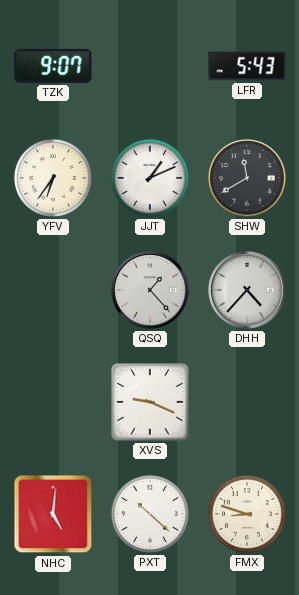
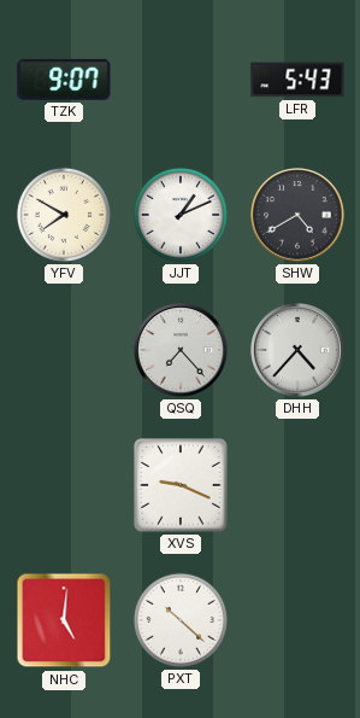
YFV: 6:36 -> 7:50 (64, 215)
SHW: 11:40 -> 4:40 (297, 215)
QSQ: 1:23 -> 7:23 (181, 350)
FMX: 8:48 -> none (247, 514)
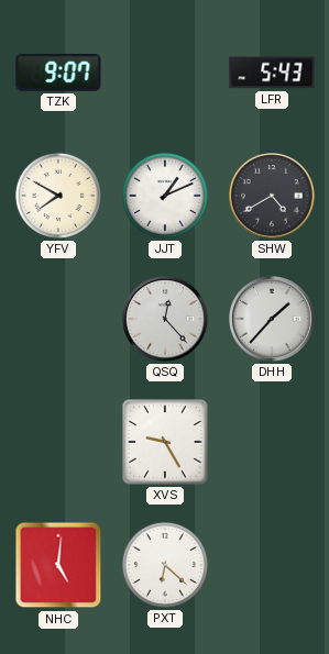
QSQ: 7:23 -> 12:23 (165, 319)
DHH: 4:37 -> 1:37 (272, 319)
XVS: 9:19 -> 9:25 (165, 442)
PXT: 10:22 -> 6:22 (165, 565)
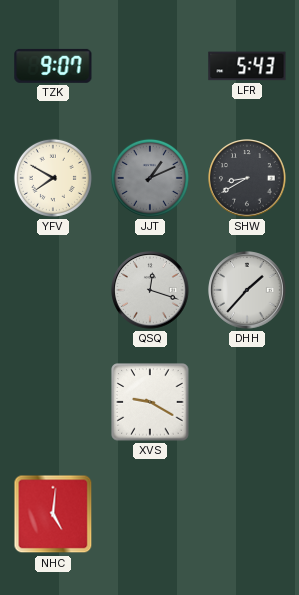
JJT dial: white -> grey (150, 178)
SHW: 4:40 -> 8:40 (247, 178)
QSQ: 12:23 -> 12:18 (150, 290)
XVS: 9:25 -> 9:20 (150, 402)
PXT: 6:22 -> none (165, 565)
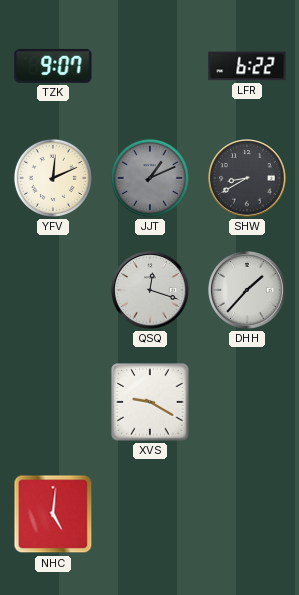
LFR: 5:43 -> 6:22 (247, 66)
YFV: 7:50 -> 12:11 (53, 178)
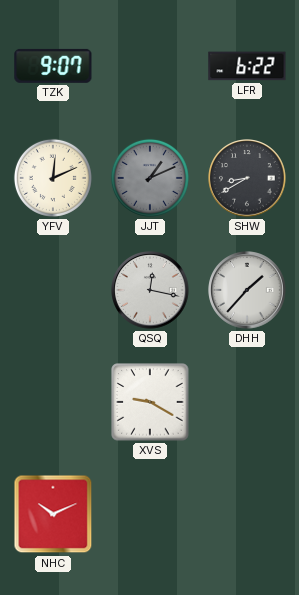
QSQ: 12:18 -> 12:17 (150, 290)
NHC: 5:01 -> 10:11 (53, 514)
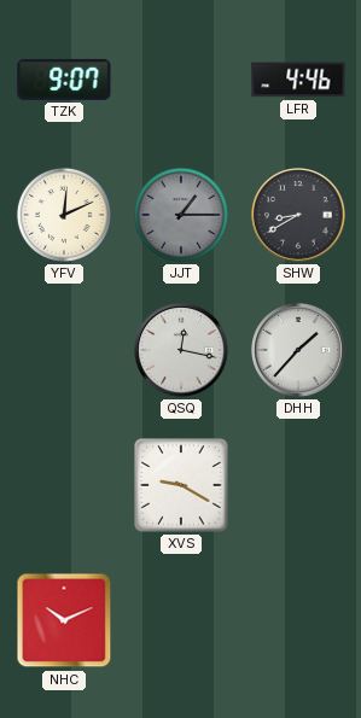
LFR: 6:22 -> 4:46 (298, 80)
JJT: 1:11 -> 1:15 (181, 215)
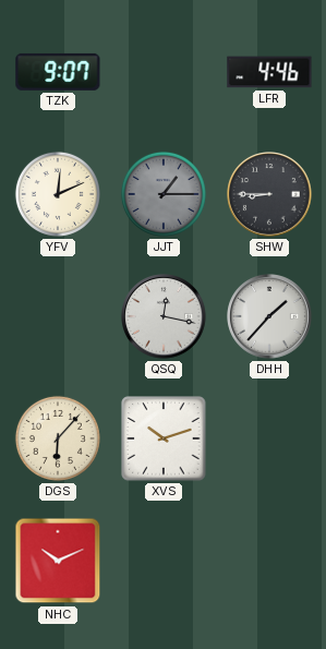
SHW: 8:40 -> 8:45 (269, 194)
DGS: none -> 6:07 (58, 438)
XVS: 9:20 -> 10:12 (164, 438)
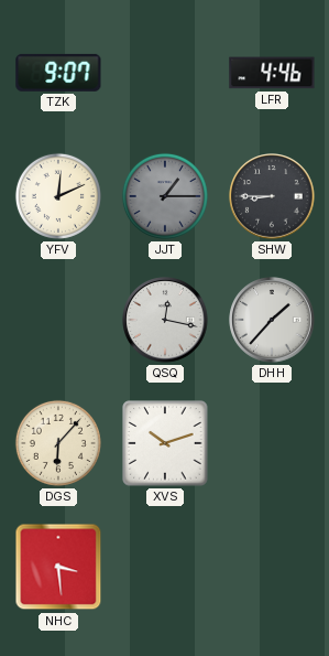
NHC: 10:11 -> 3:29 (58, 567)
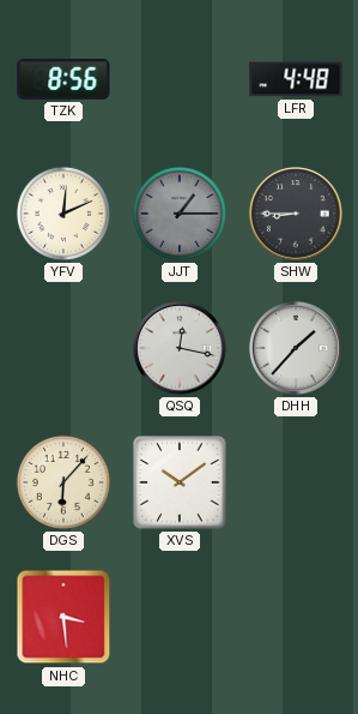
TZK: 9:07 -> 8:56 (63, 79)
LFR: 4:46 -> 4:48 (296, 79)
XVS: 10:12 -> 10:09 (180, 482)
